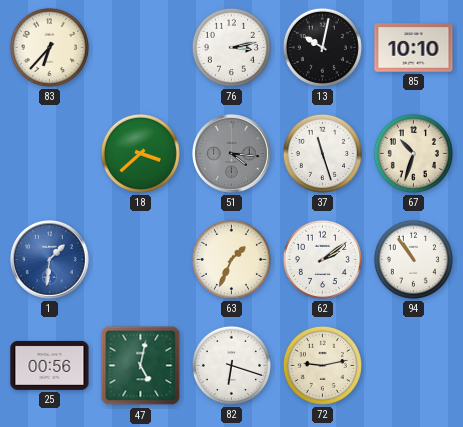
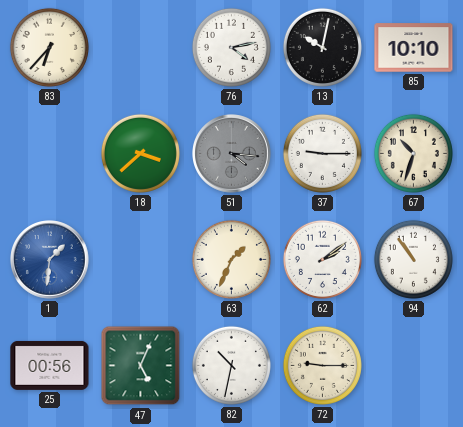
76: 3:13 -> 4:13 (231, 47)
37: 11:27 -> 9:15 (322, 153)
47: 5:02 -> 5:04 (141, 366)
82: 6:18 -> 10:32 (231, 365)
72: 9:13 -> 9:15 (322, 365)
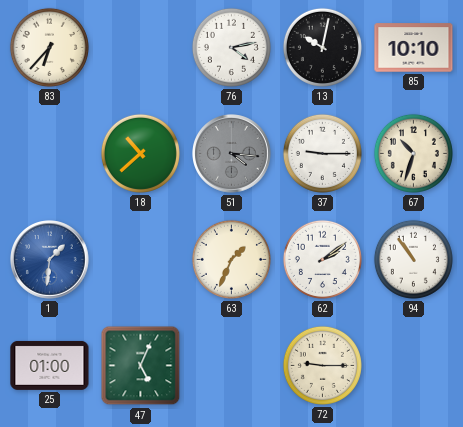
18: 3:38 -> 10:38 (140, 153)
25: 00:56 -> 01:00 (50, 365)
82: 10:32 -> none (231, 365)
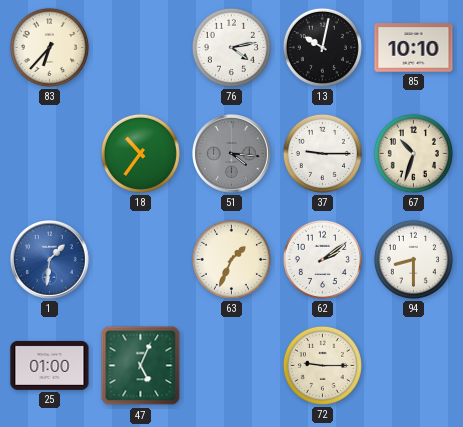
18: 10:38 -> 10:36 (140, 153)
94: 10:54 -> 8:30 (413, 259)
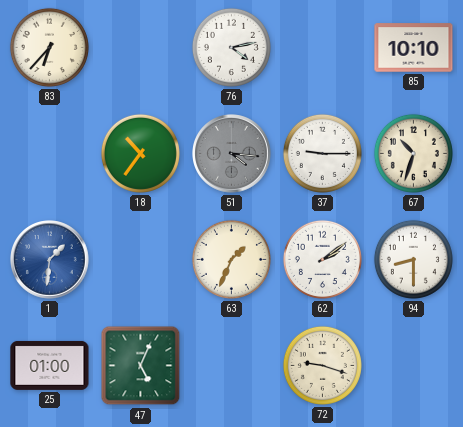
13: 10:02 -> none (322, 47)
72: 9:15 -> 9:18 (322, 365)
